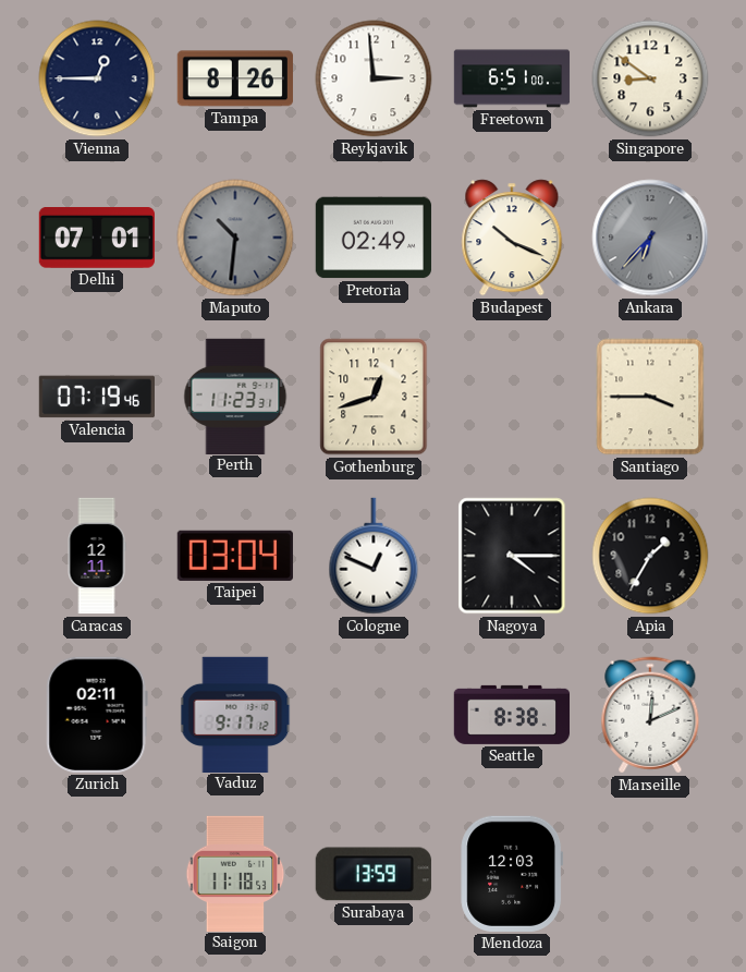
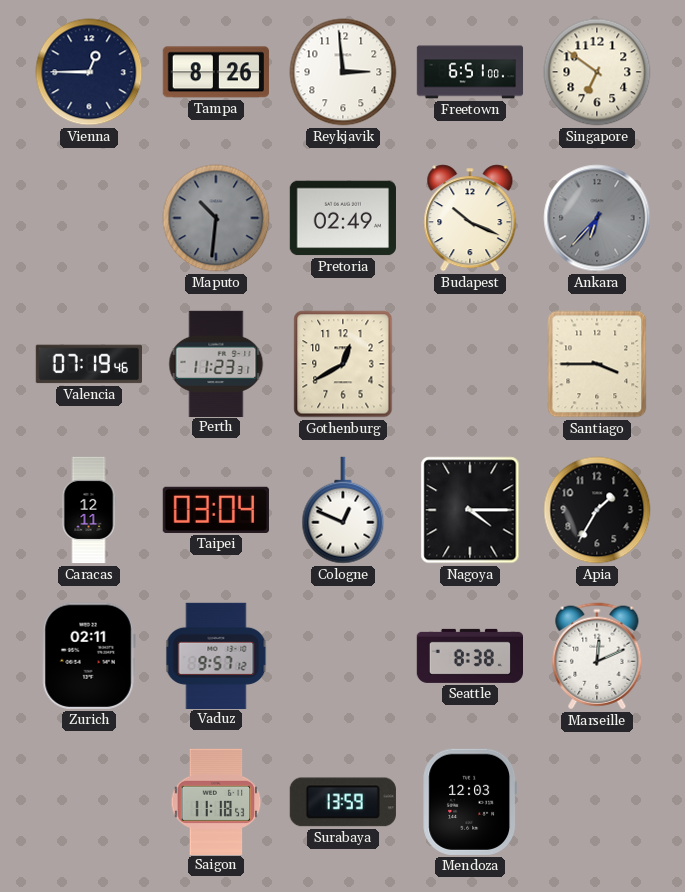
Singapore: 8:51 -> 6:51 (597, 72)
Delhi: 07:01 -> none (96, 239)
Gothenburg: 12:42 -> 12:40 (343, 364)
Vaduz: 9:17 -> 9:57 (216, 655)
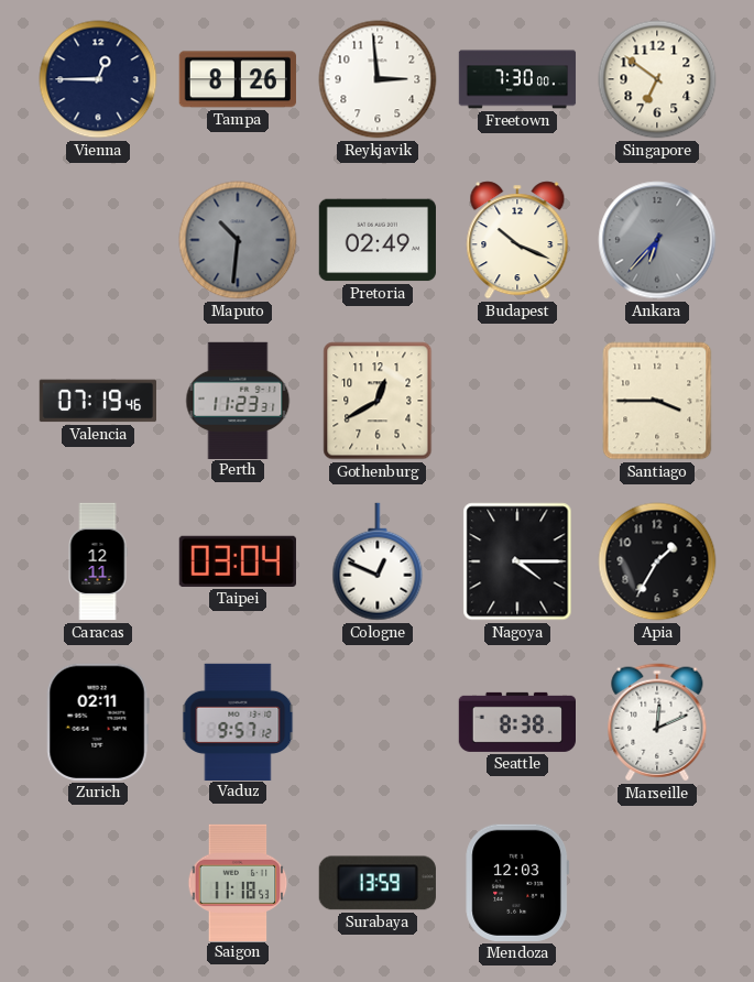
Freetown: 6:51 -> 7:30 (517, 79)
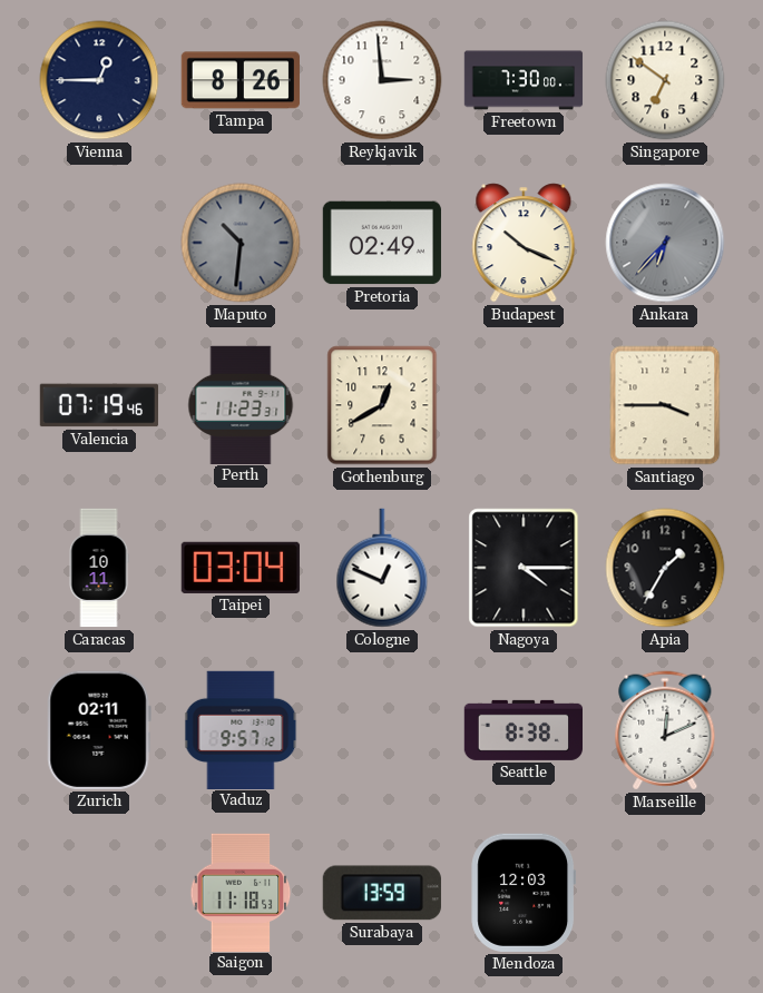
Caracas: 12:11 -> 10:11 (99, 568)
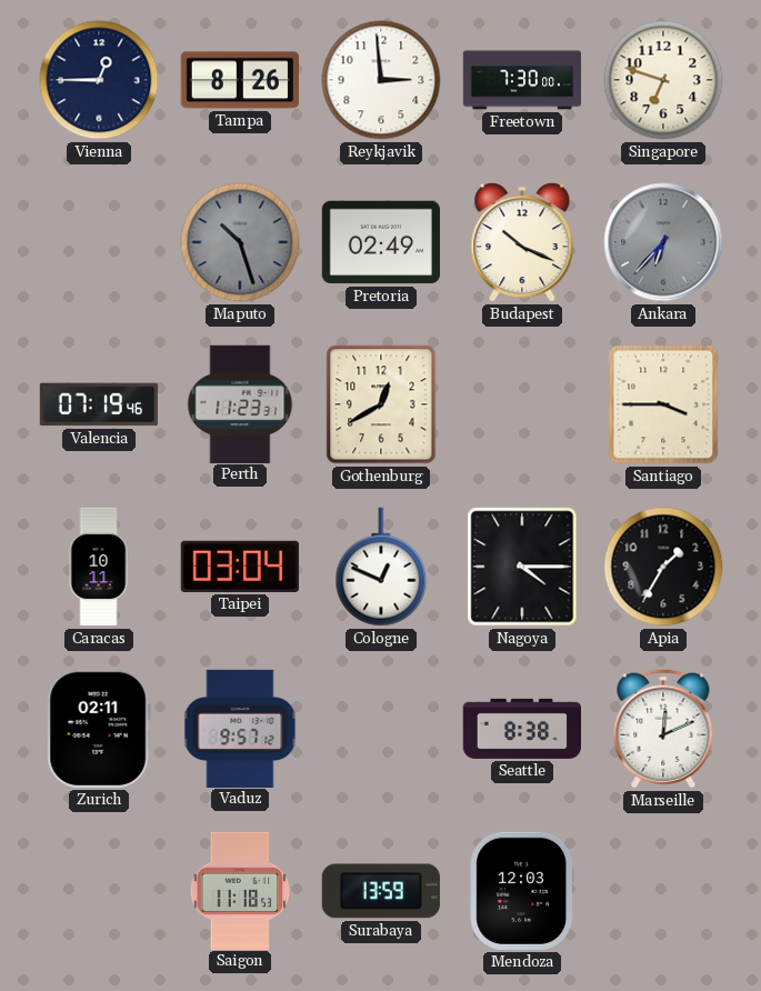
Singapore: 6:51 -> 6:48 (663, 80)
Maputo: 10:31 -> 10:27 (240, 242)
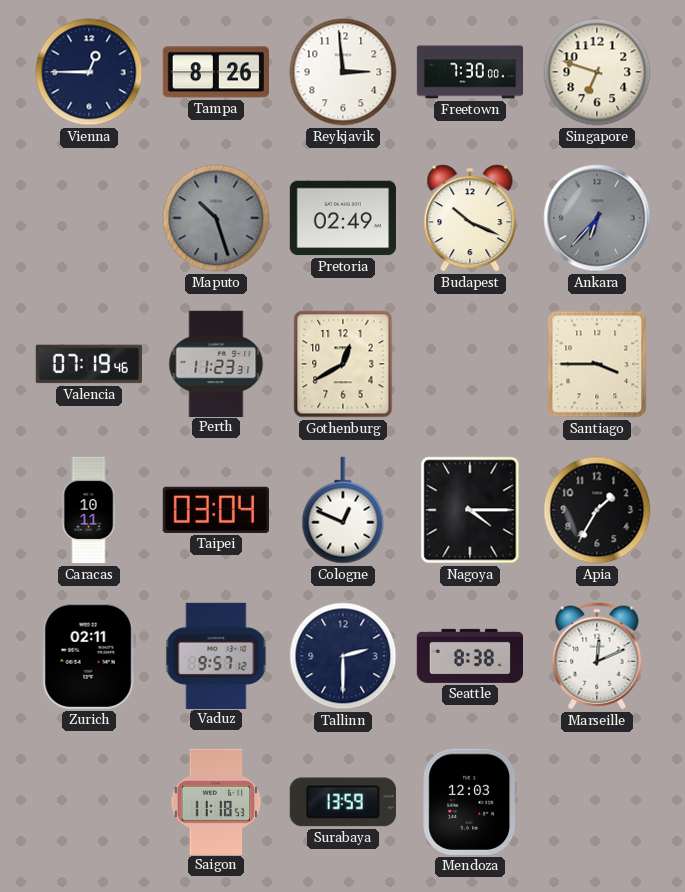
Tallinn: none -> 2:30 (343, 656)
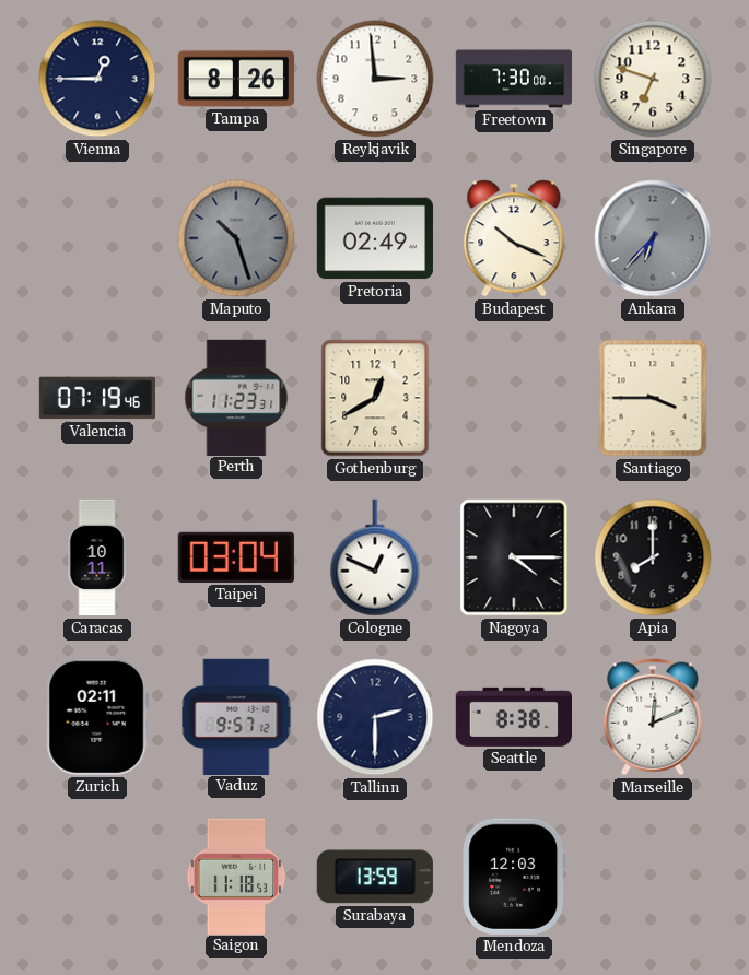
Apia: 1:35 -> 8:00 (653, 557)
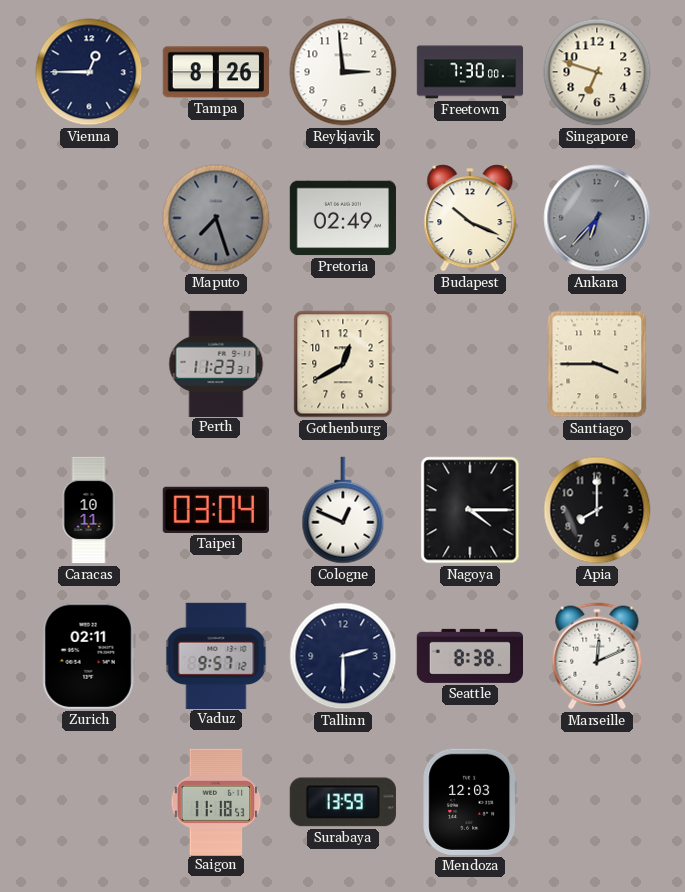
Maputo: 10:27 -> 7:27 (216, 218)
Valencia: 07:19 -> none (96, 398)
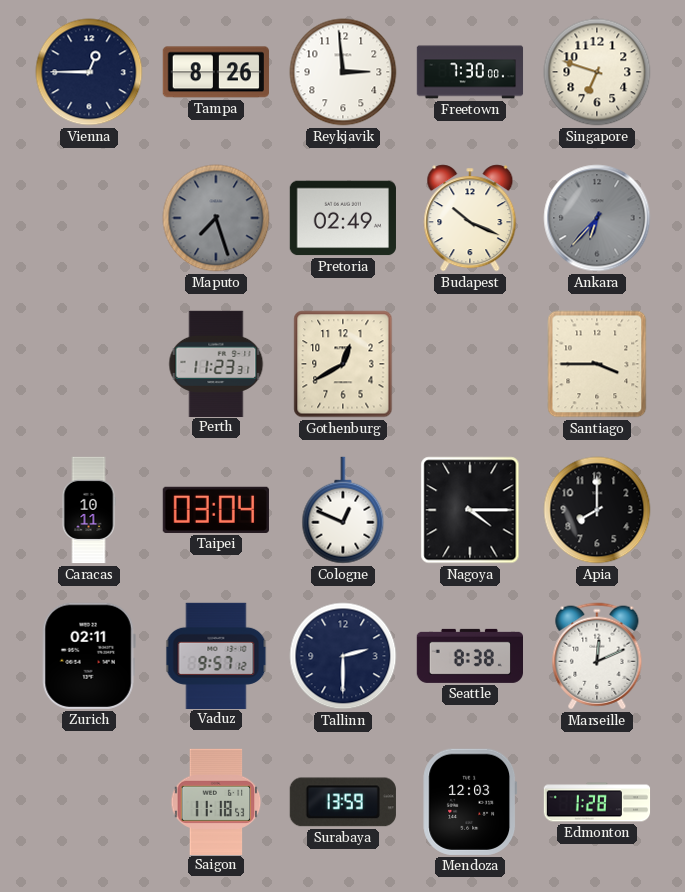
Edmonton: none -> 1:28 (597, 802)
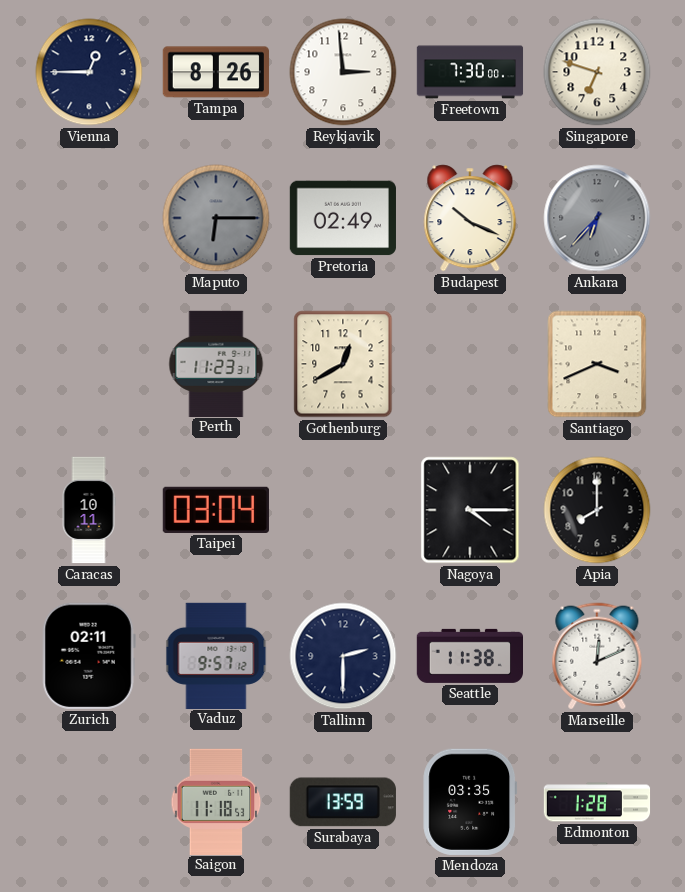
Maputo: 7:27 -> 6:15 (216, 218)
Santiago: 3:45 -> 3:41 (597, 364)
Cologne: 12:49 -> none (343, 510)
Seattle: 8:38 -> 11:38 (469, 656)
Mendoza: 12:03 -> 03:35 (470, 802)
